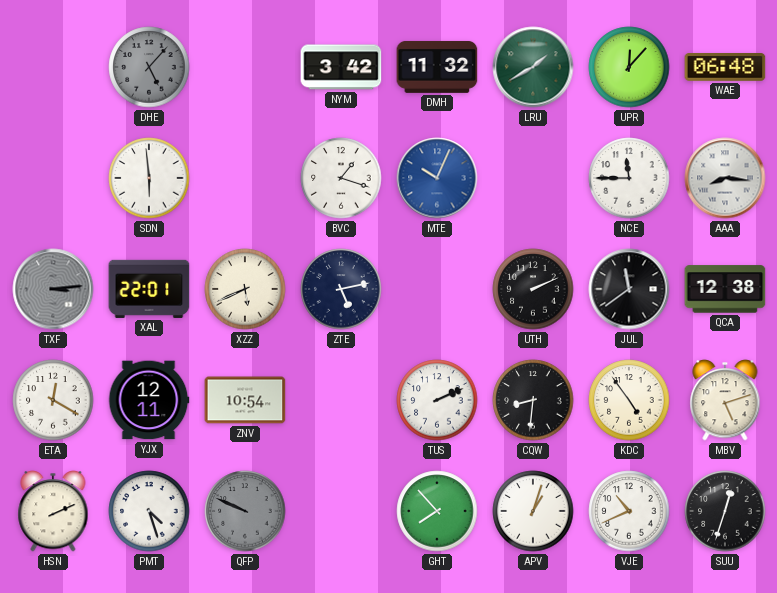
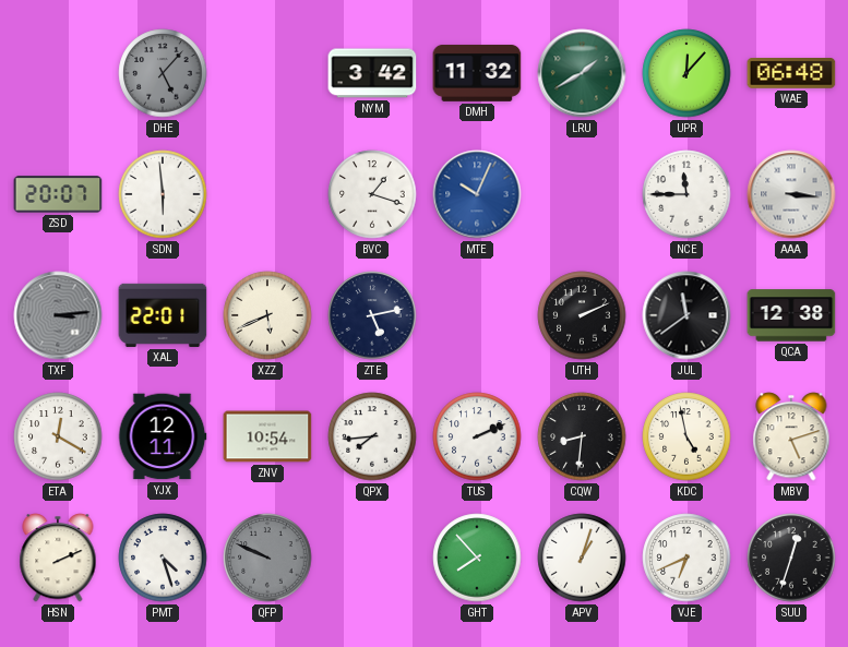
ZSD: none -> 20:07 (58, 194)
AAA: 8:16 -> 3:16 (791, 194)
QPX: none -> 7:44 (372, 436)
KDC: 4:54 -> 4:58 (686, 436)
VJE: 10:41 -> 6:41 (686, 558)
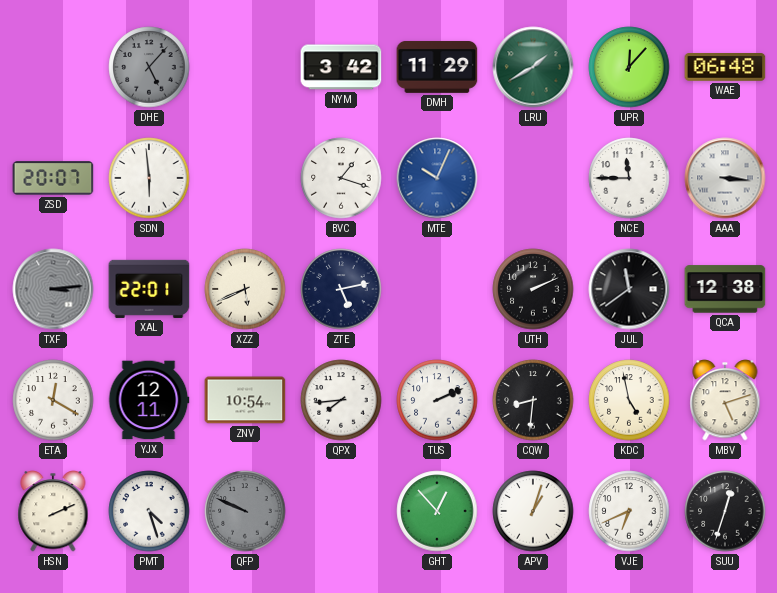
DMH: 11:32 -> 11:29 (437, 67)
GHT: 7:53 -> 12:53 (437, 511)
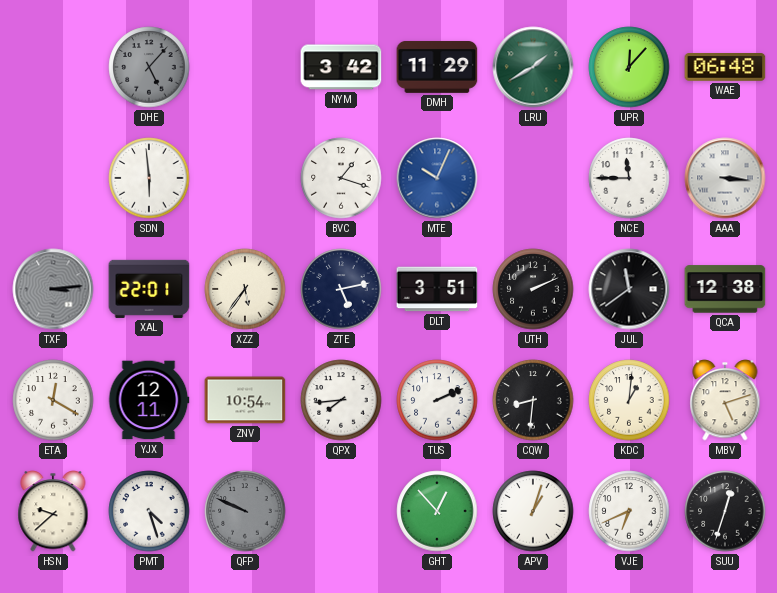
ZSD: 20:07 -> none (53, 178)
XZZ: 5:41 -> 5:36 (245, 289)
DLT: none -> 3:51 (437, 289)
KDC: 4:58 -> 1:01 (629, 400)
HSN: 2:11 -> 9:38 (53, 511)
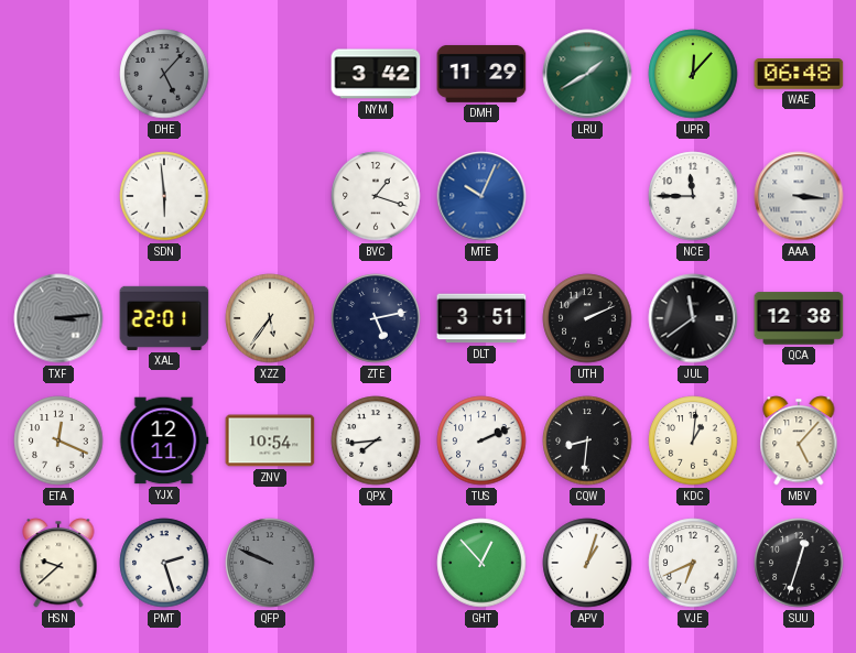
ETA: 12:20 -> 12:19 (58, 440)
MBV: 5:12 -> 5:07 (799, 440)
PMT: 4:27 -> 2:27 (164, 563)
